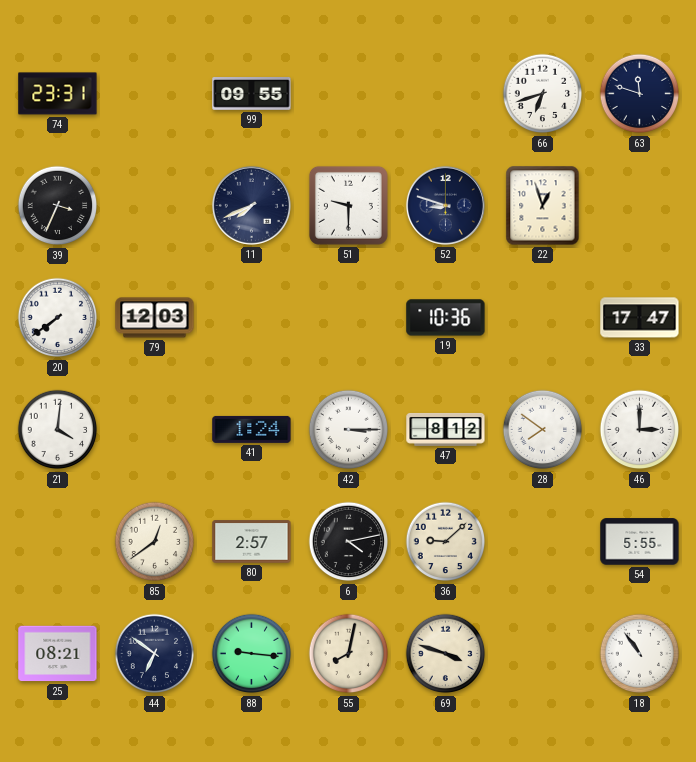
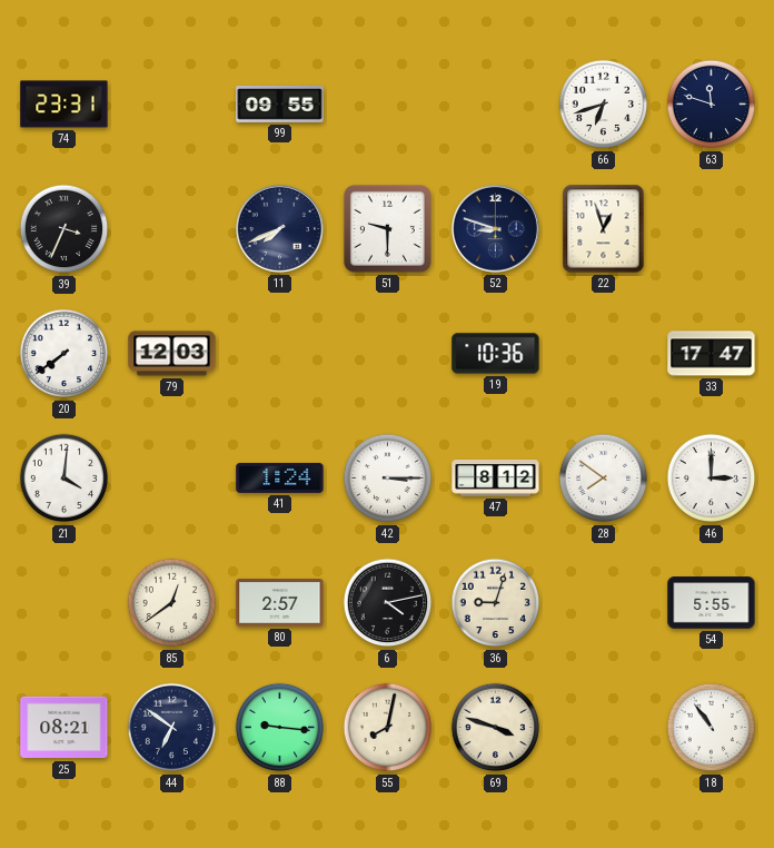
36: 9:08 -> 9:03 (496, 603)
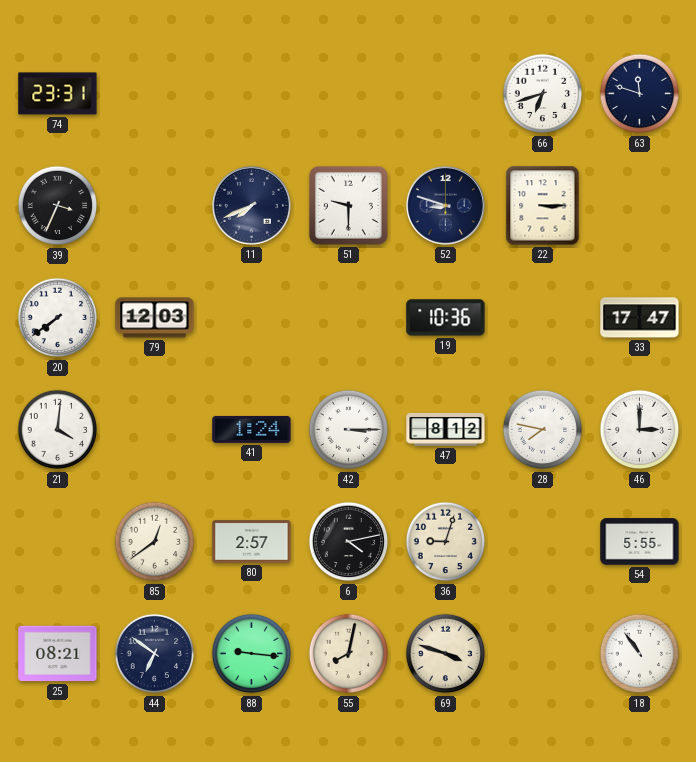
99: 09:55 -> none (280, 105)
22: 12:57 -> 3:15 (543, 206)
28: 7:51 -> 7:47 (543, 430)
